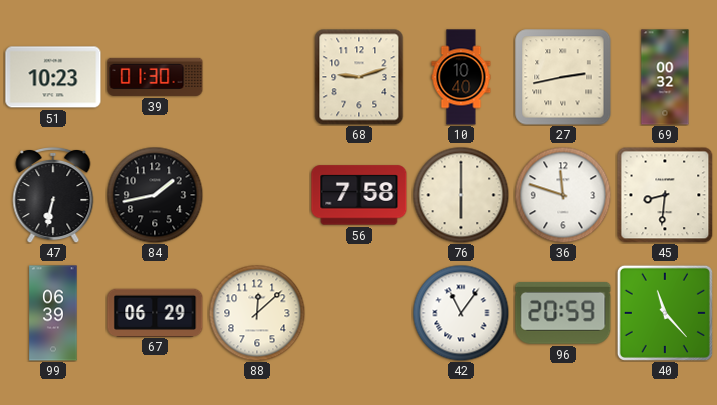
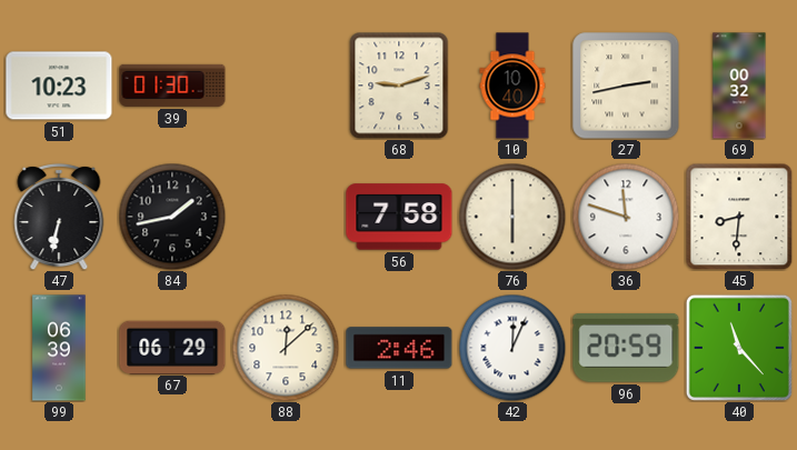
11: none -> 2:46 (399, 348)
42: 11:06 -> 12:04 (512, 348)
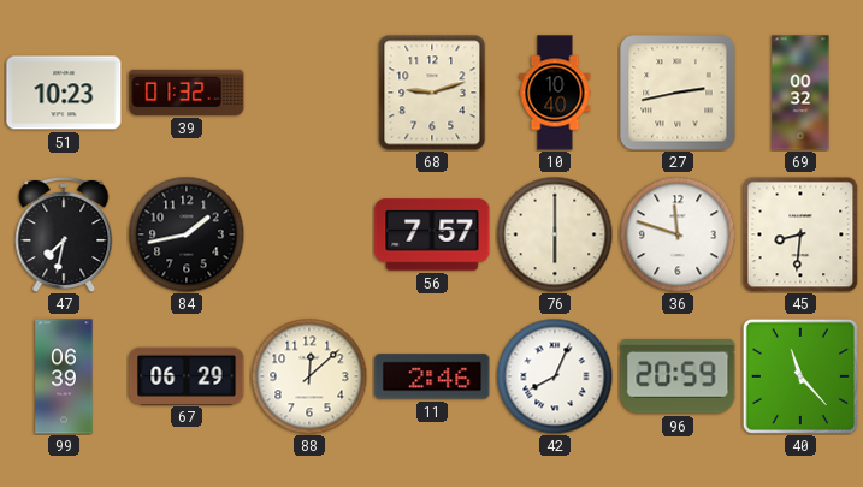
39: 01:30 -> 01:32 (187, 93)
47: 6:32 -> 7:32 (64, 234)
56: 7:58 -> 7:57 (432, 234)
42: 12:04 -> 8:04 (555, 376)
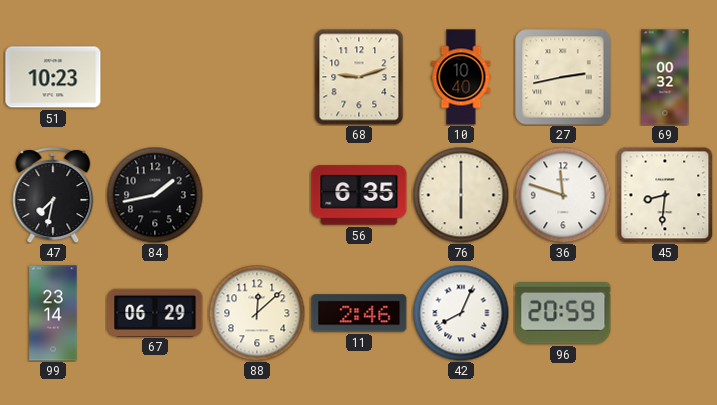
39: 01:32 -> none (187, 93)
56: 7:57 -> 6:35 (359, 195)
99: 06:39 -> 23:14 (53, 313)
40: 11:23 -> none (800, 376)
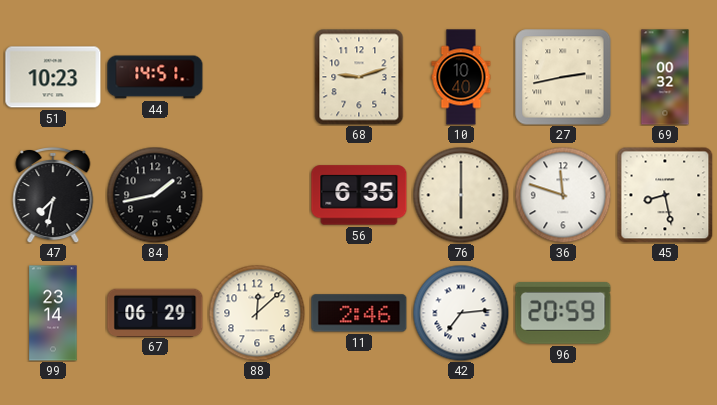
44: none -> 14:51 (155, 77)
45: 8:31 -> 8:28 (665, 195)
42: 8:04 -> 7:14 (461, 313)
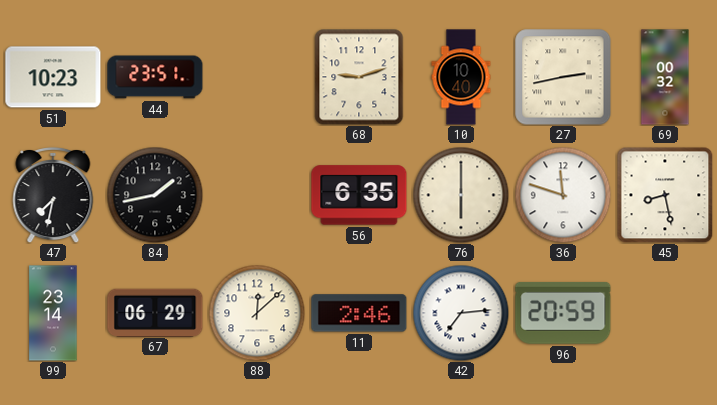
44: 14:51 -> 23:51 (155, 77)
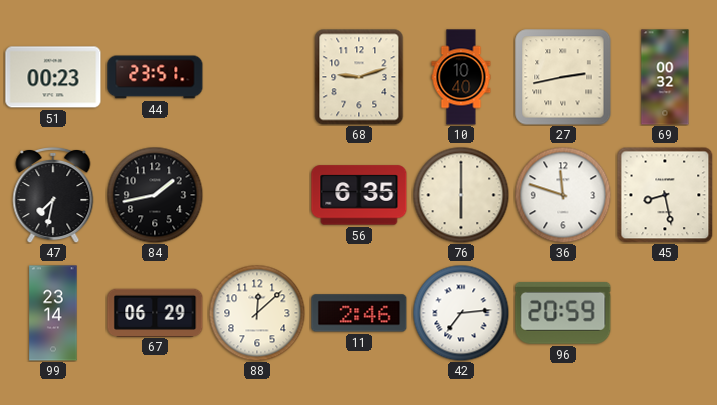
51: 10:23 -> 00:23 (53, 77)
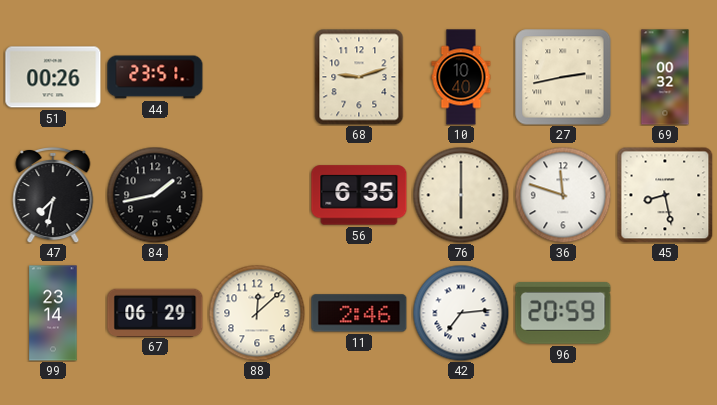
51: 00:23 -> 00:26 (53, 77)
